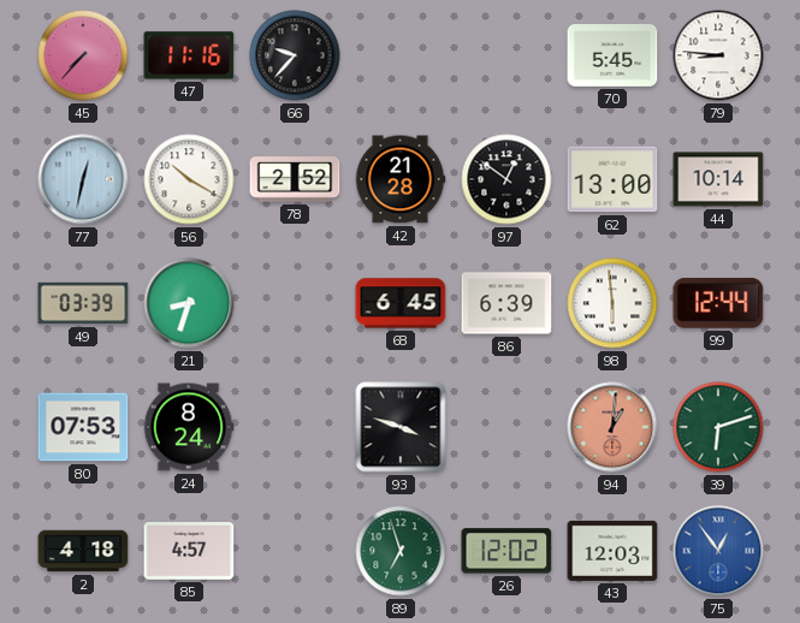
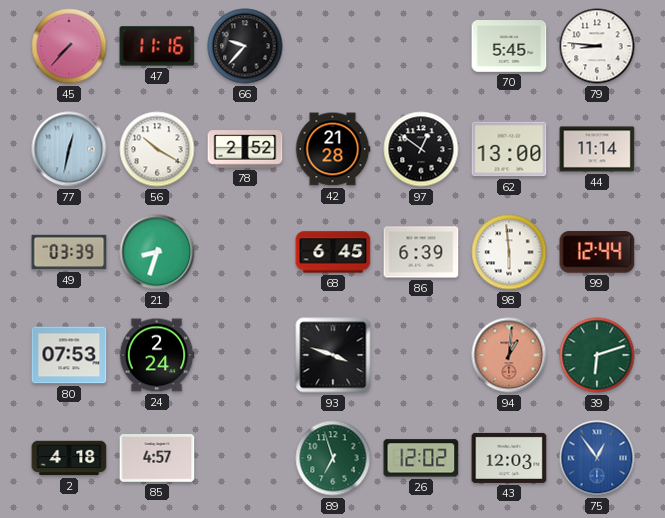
44: 10:14 -> 11:14 (597, 149)
24: 8:24 -> 2:24 (157, 355)
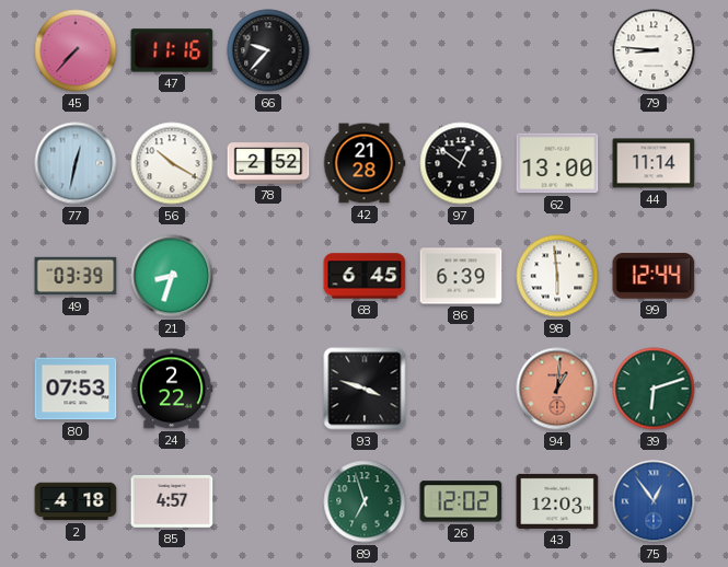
70: 5:45 -> none (509, 46)
24: 2:24 -> 2:22 (172, 389)
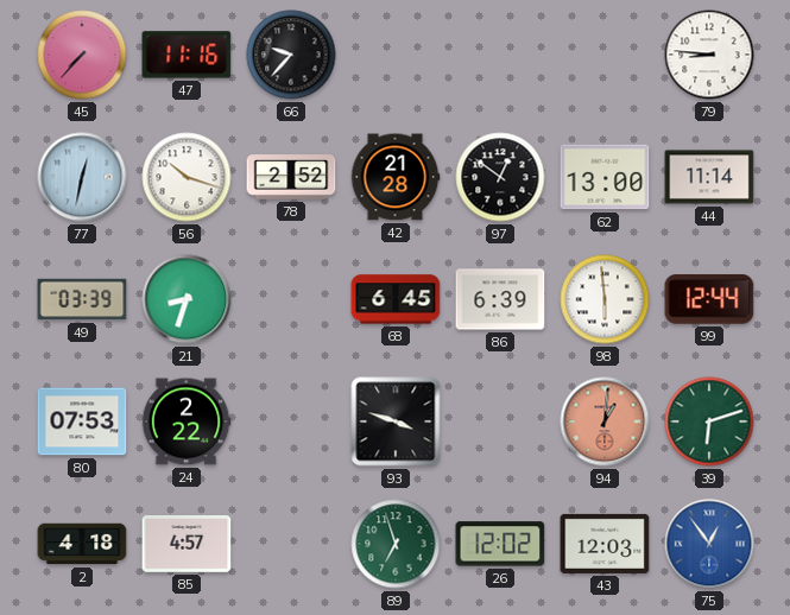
56: 10:20 -> 10:18 (187, 177)
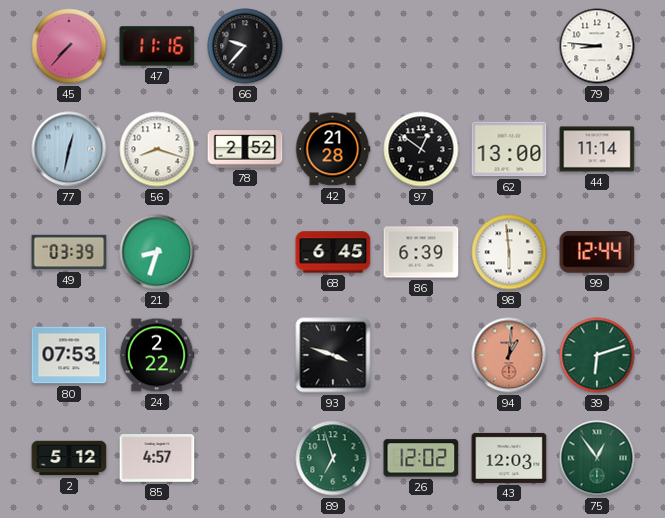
56: 10:18 -> 8:18 (157, 149)
2: 4:18 -> 5:12 (69, 458)
75 dial: blue -> green (597, 458)
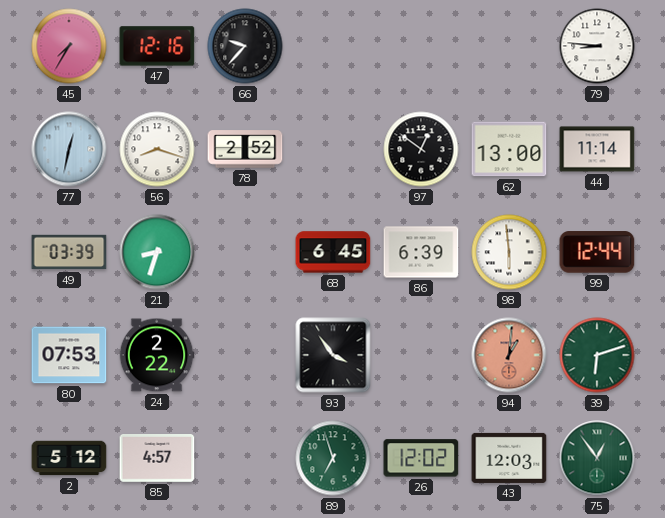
45: 7:37 -> 7:35 (69, 46)
47: 11:16 -> 12:16 (157, 46)
42: 21:28 -> none (333, 149)
93: 3:48 -> 3:54 (333, 355)
